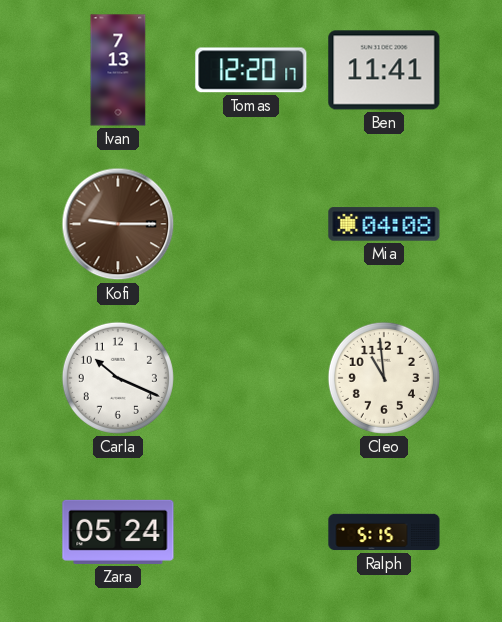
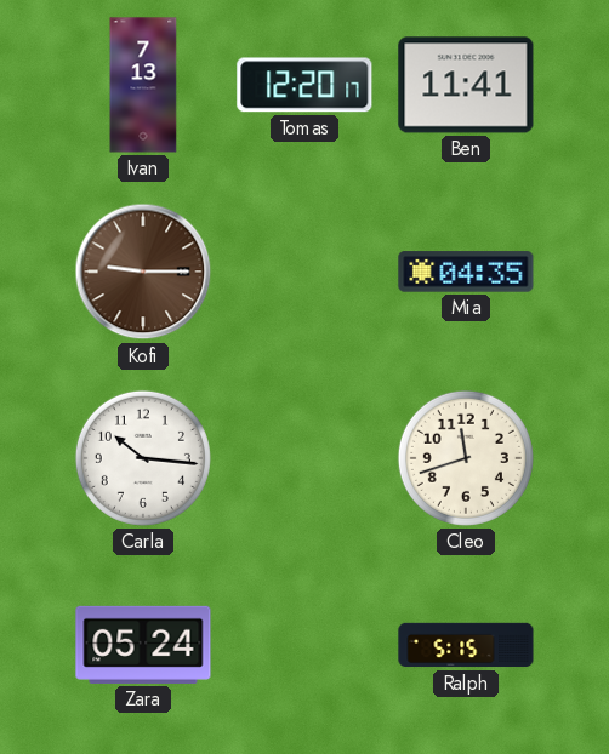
Mia: 04:08 -> 04:35 (466, 272)
Carla: 10:19 -> 10:16 (143, 458)
Cleo: 10:59 -> 11:42 (466, 458)
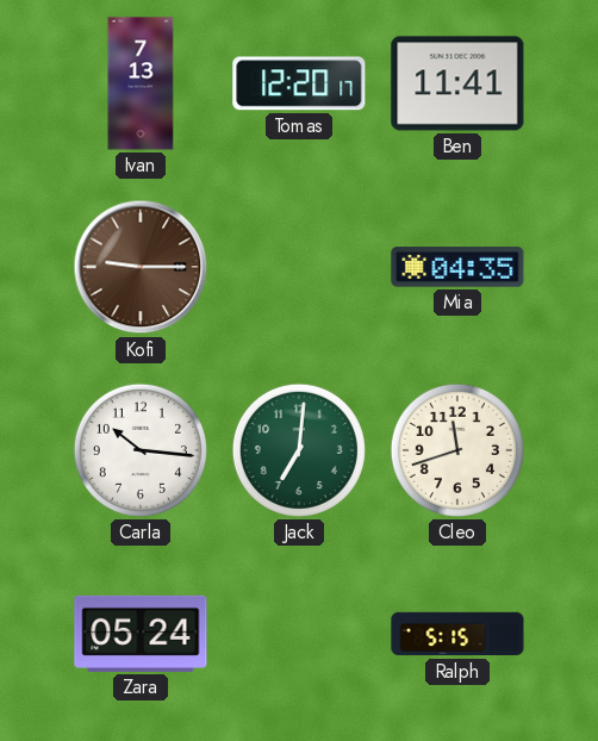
Jack: none -> 7:01 (299, 450)
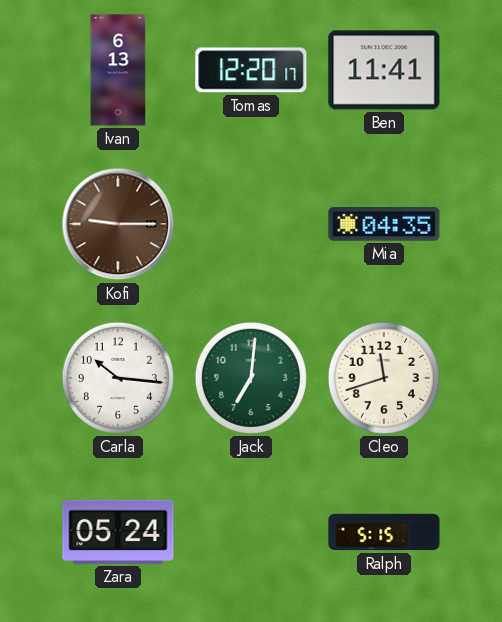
Ivan: 7:13 -> 6:13 (118, 70)
